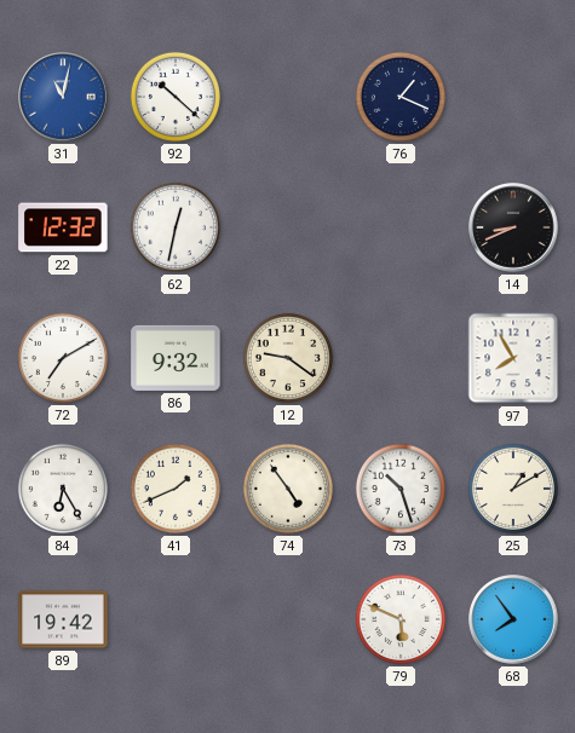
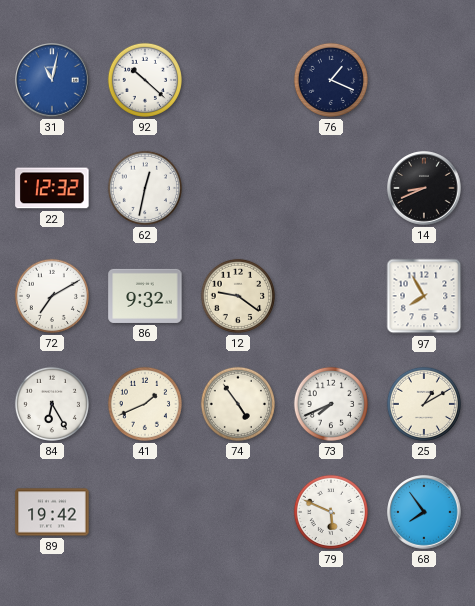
73: 10:27 -> 7:41 (331, 404)
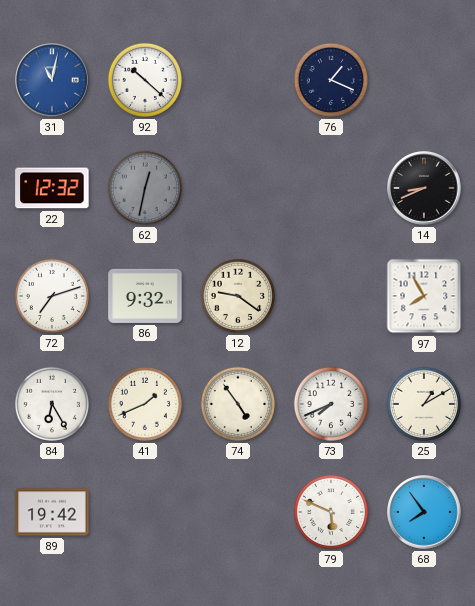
62 dial: white -> grey (145, 188)
72: 7:10 -> 7:12 (52, 296)
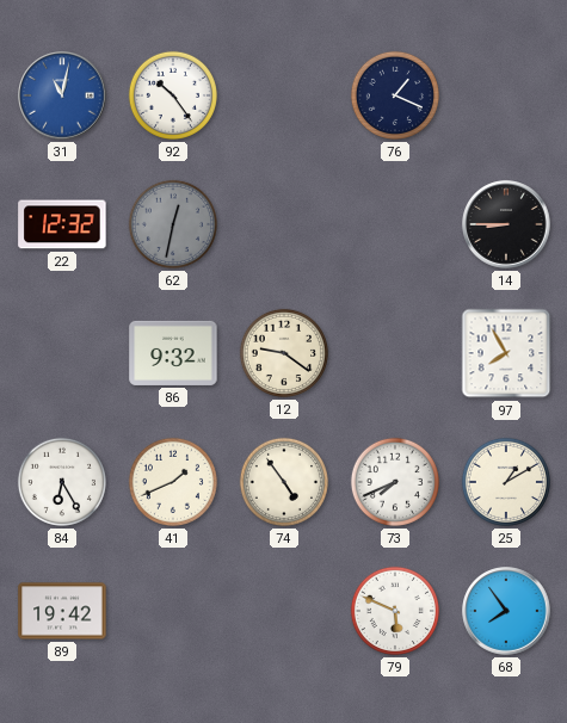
92: 10:22 -> 10:24 (173, 95)
14: 8:41 -> 8:45 (506, 224)
72: 7:12 -> none (52, 296)
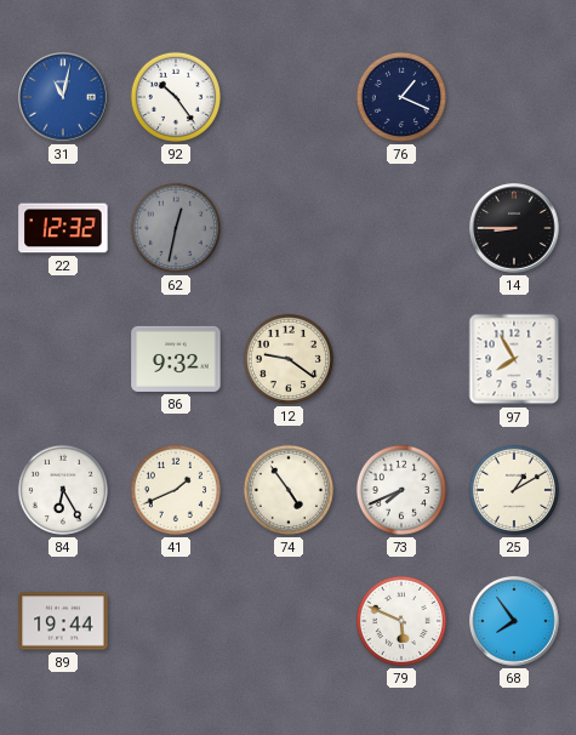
89: 19:42 -> 19:44 (63, 621)
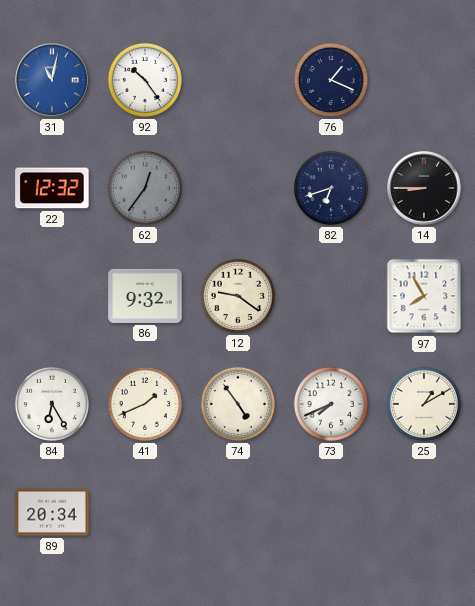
62: 12:32 -> 12:36 (145, 188)
82: none -> 6:42 (331, 188)
89: 19:44 -> 20:34 (52, 512)
79: 5:49 -> none (401, 621)
68: 7:54 -> none (514, 621)
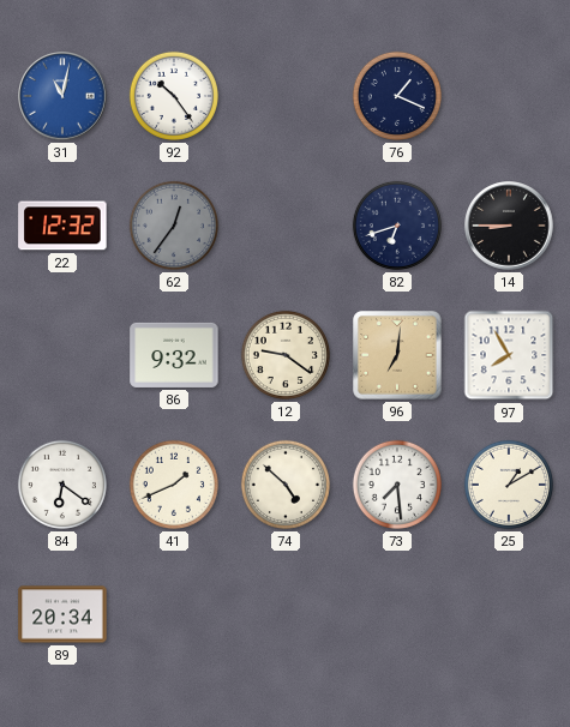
96: none -> 7:01 (397, 355)
84: 6:25 -> 6:21 (62, 485)
74: 4:54 -> 4:52 (286, 485)
73: 7:41 -> 7:29 (397, 485)
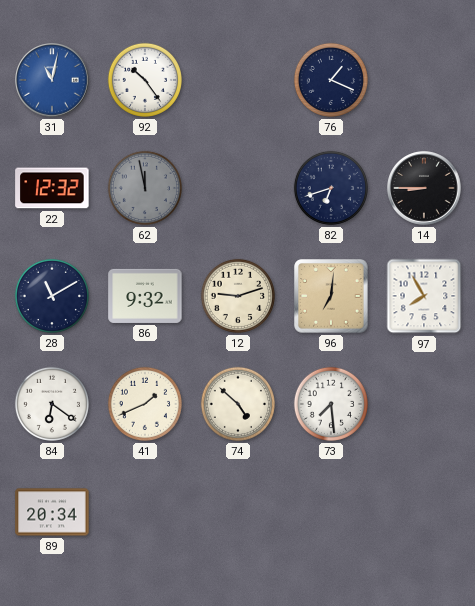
62: 12:36 -> 11:58 (145, 188)
28: none -> 11:10 (52, 296)
12: 9:21 -> 9:12 (238, 296)
25: 1:10 -> none (509, 485)
